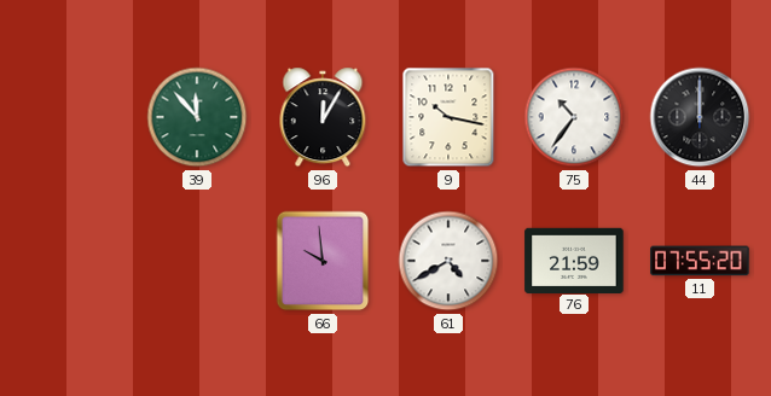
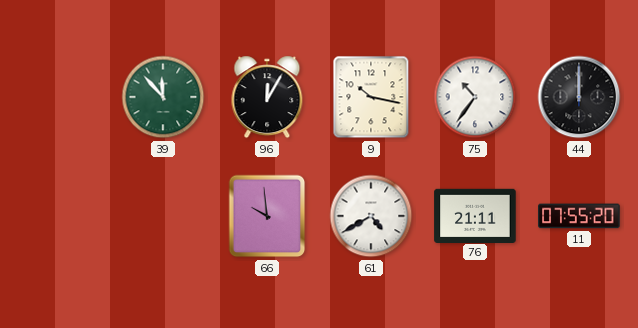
76: 21:59 -> 21:11 (475, 215)
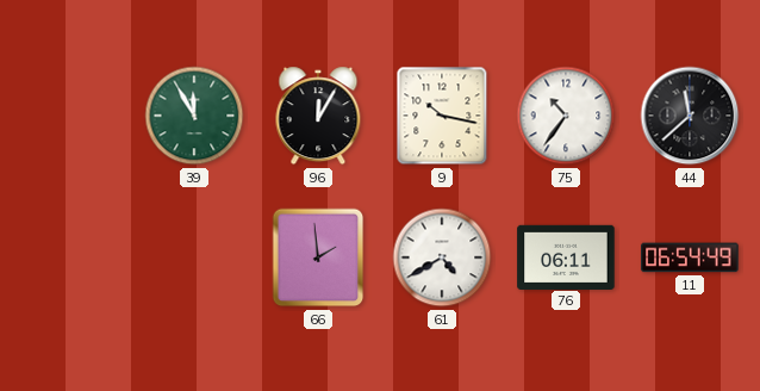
39: 11:53 -> 11:55 (194, 116)
44: 12:00 -> 11:38 (690, 116)
66: 9:59 -> 1:59 (318, 257)
76: 21:11 -> 06:11 (566, 256)
11: 07:55 -> 06:54 (690, 257)
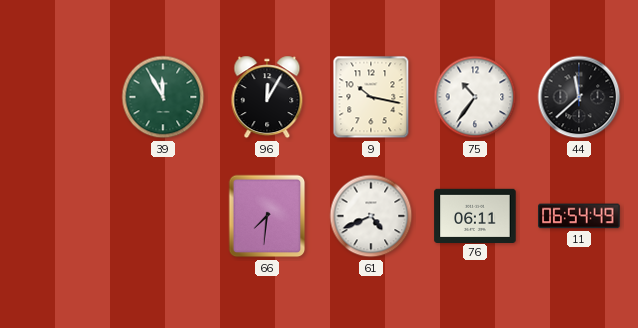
66: 1:59 -> 7:31 (267, 216)
61: 4:40 -> 4:41 (371, 216)
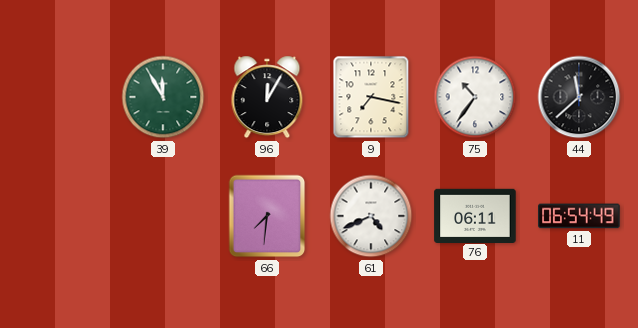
9: 10:17 -> 7:17 (371, 97)
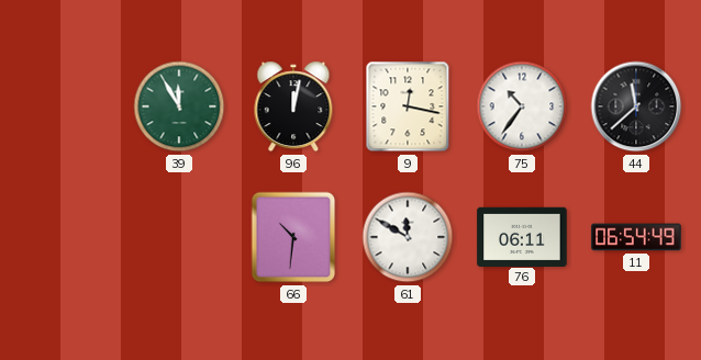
96: 12:05 -> 12:02 (293, 106)
9: 7:17 -> 12:17 (408, 106)
66: 7:31 -> 10:31 (293, 237)
61: 4:41 -> 11:50 (408, 237)
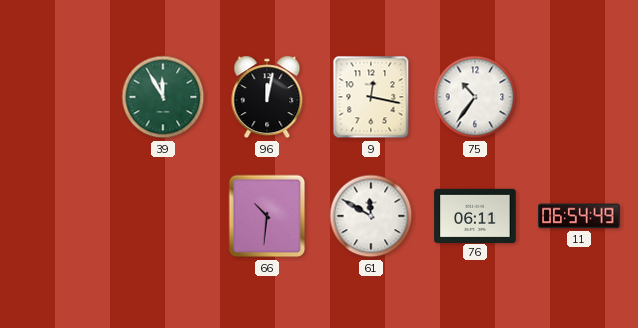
44: 11:38 -> none (636, 106)
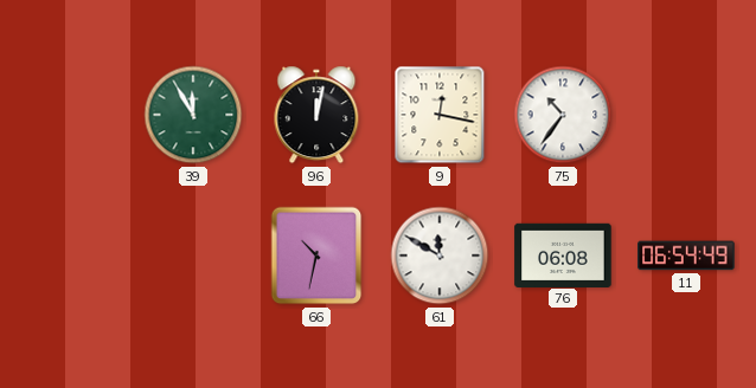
66: 10:31 -> 10:32 (316, 256)
76: 06:11 -> 06:08 (563, 254)
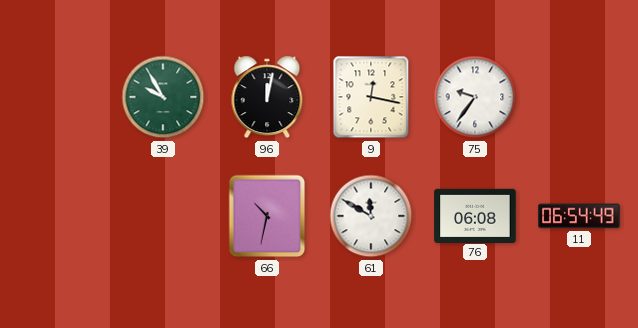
39: 11:55 -> 9:55 (163, 97)
75: 10:36 -> 9:36 (475, 97)
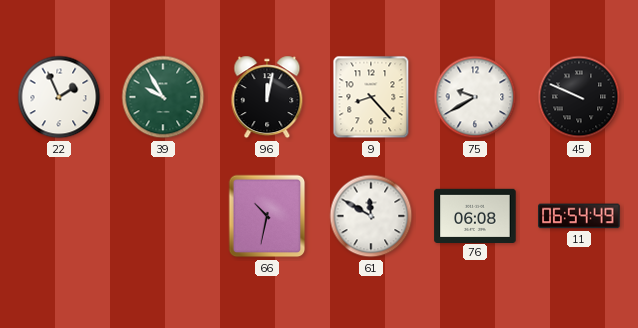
22: none -> 1:56 (59, 97)
9: 12:17 -> 8:23 (371, 97)
75: 9:36 -> 9:40 (475, 97)
45: none -> 9:49 (579, 97)
